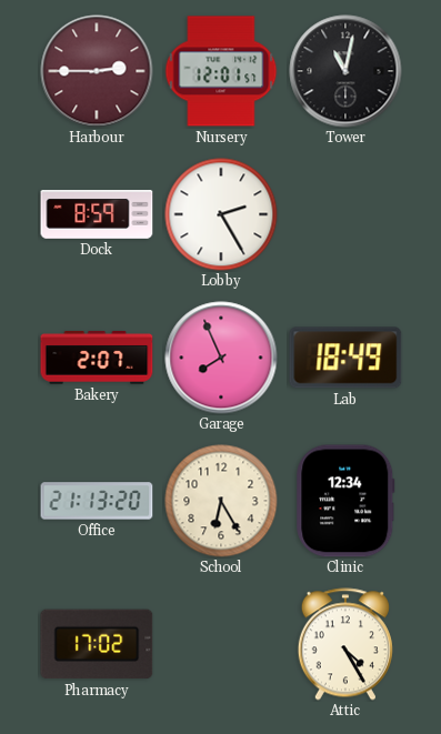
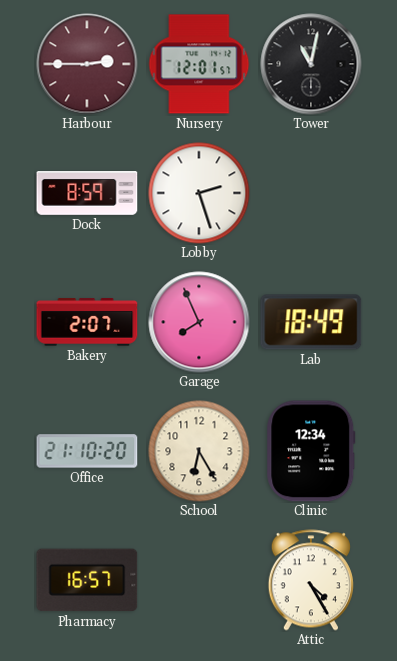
Lobby: 2:25 -> 2:27 (199, 193)
Office: 21:13 -> 21:10 (87, 451)
Pharmacy: 17:02 -> 16:57 (87, 580)
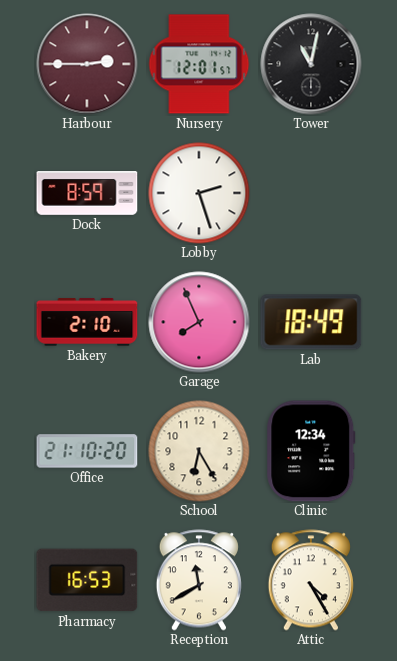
Bakery: 2:07 -> 2:10 (87, 322)
Pharmacy: 16:57 -> 16:53 (87, 580)
Reception: none -> 11:40 (199, 580)
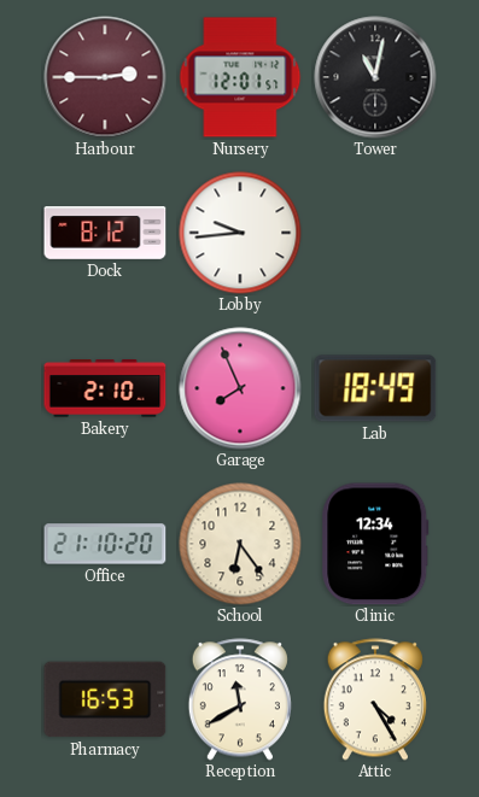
Dock: 8:59 -> 8:12 (105, 234)
Lobby: 2:27 -> 9:44 (240, 233)
School: 6:25 -> 6:24 (240, 544)
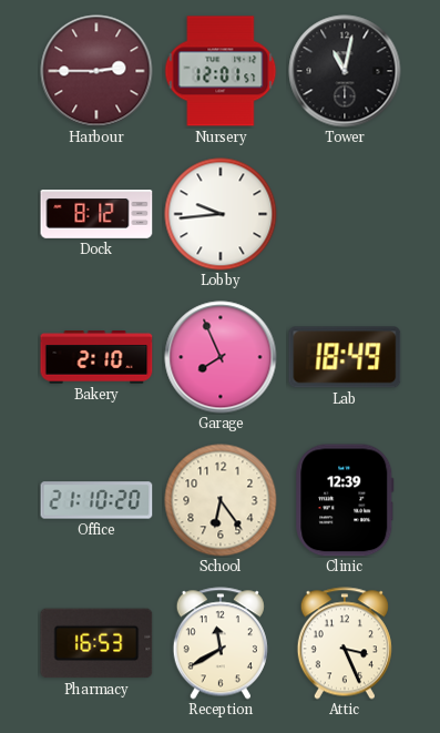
Clinic: 12:34 -> 12:39 (345, 500)
Attic: 4:25 -> 3:26 (345, 643)
